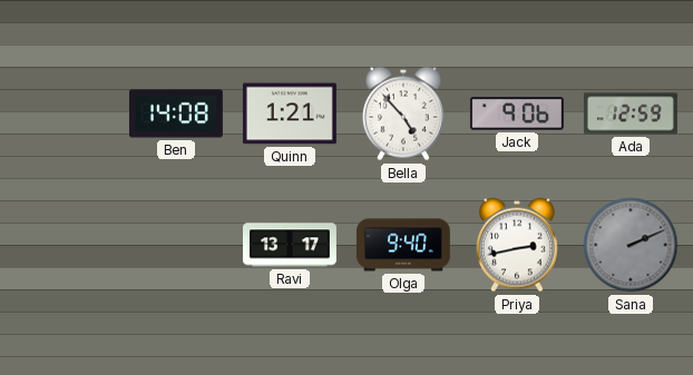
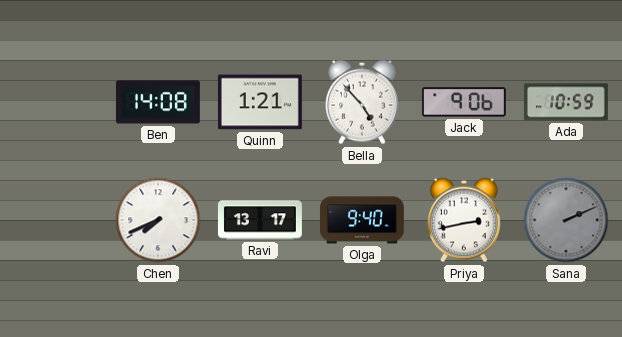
Ada: 12:59 -> 10:59 (566, 102)
Chen: none -> 7:41 (158, 220)
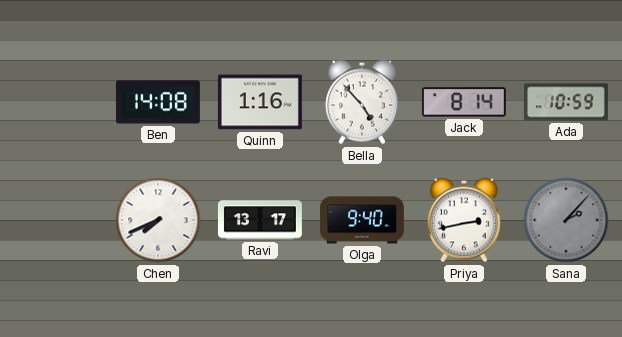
Quinn: 1:21 -> 1:16 (260, 102)
Jack: 9:06 -> 8:14 (464, 102)
Sana: 2:11 -> 2:07 (566, 220)
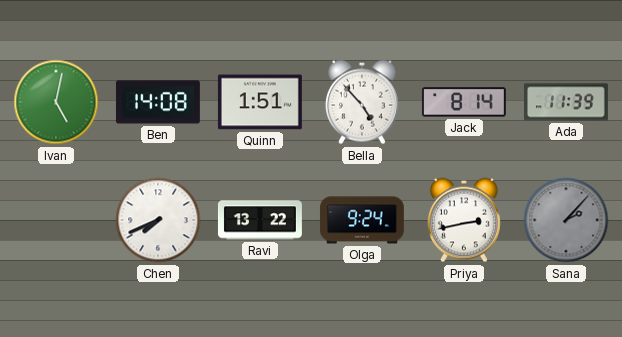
Ivan: none -> 5:02 (56, 102)
Quinn: 1:16 -> 1:51 (260, 102)
Ada: 10:59 -> 11:39 (566, 102)
Ravi: 13:17 -> 13:22 (260, 220)
Olga: 9:40 -> 9:24 (362, 220)
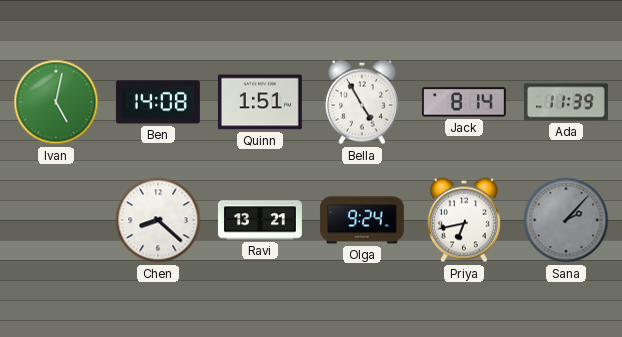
Bella: 4:53 -> 4:55 (362, 102)
Chen: 7:41 -> 8:22 (158, 220)
Ravi: 13:22 -> 13:21 (260, 220)
Priya: 2:43 -> 6:43 (464, 220)
